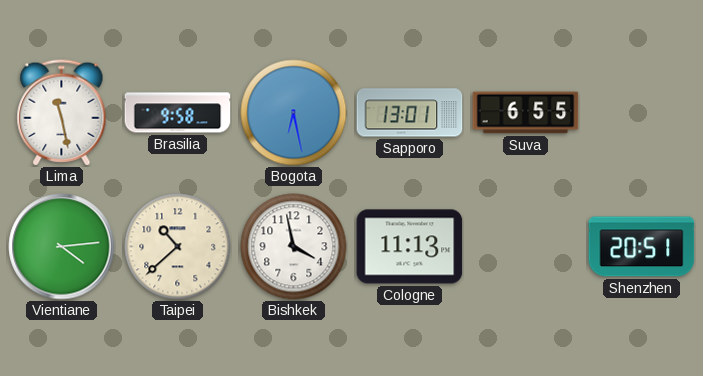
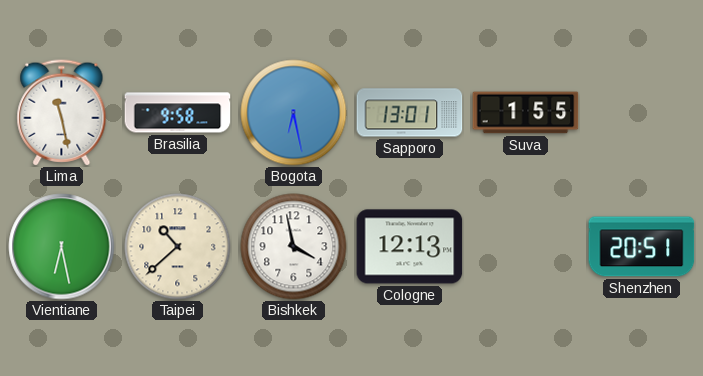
Suva: 6:55 -> 1:55 (526, 113)
Vientiane: 4:14 -> 6:28 (62, 247)
Cologne: 11:13 -> 12:13 (410, 247)
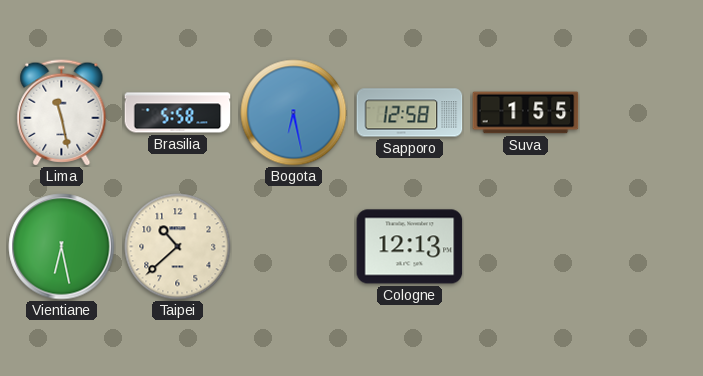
Brasilia: 9:58 -> 5:58 (178, 113)
Sapporo: 13:01 -> 12:58 (410, 113)
Bishkek: 3:58 -> none (294, 247)
Shenzhen: 20:51 -> none (642, 247)
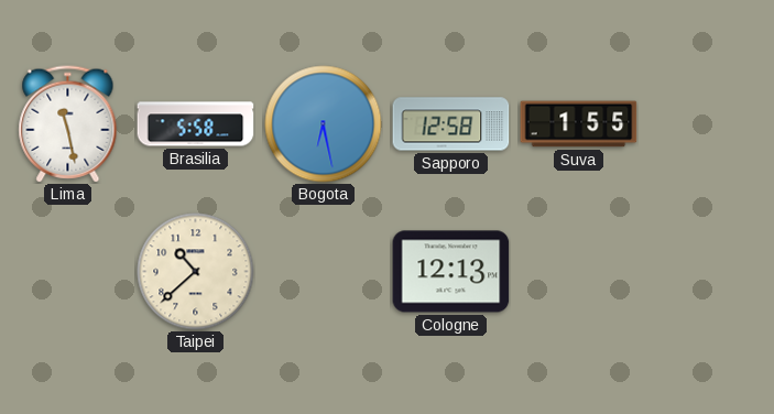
Vientiane: 6:28 -> none (62, 247)
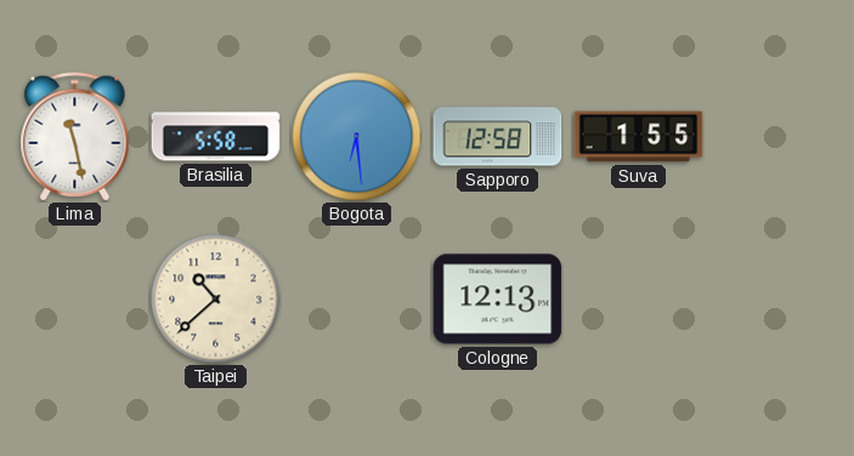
Bogota: 6:28 -> 6:29 (357, 137)
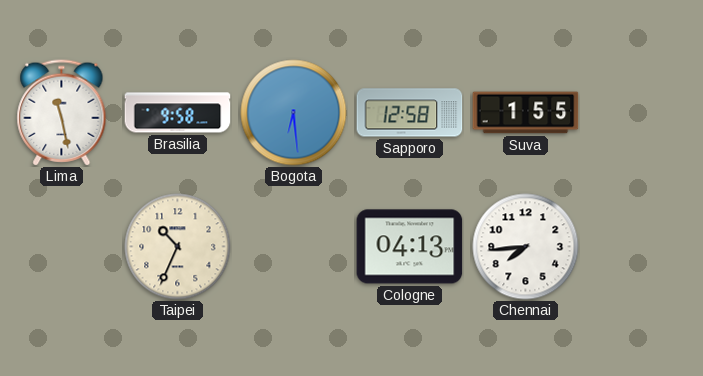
Brasilia: 5:58 -> 9:58 (178, 113)
Taipei: 10:38 -> 10:34 (178, 247)
Cologne: 12:13 -> 04:13 (410, 247)
Chennai: none -> 7:44 (526, 247)
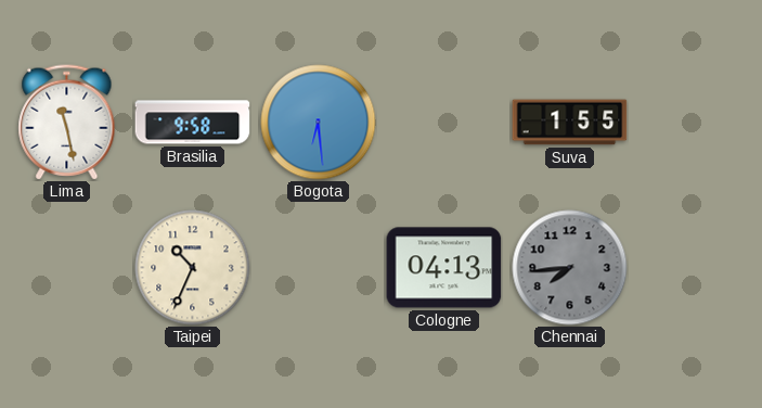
Sapporo: 12:58 -> none (410, 113)
Chennai dial: white -> grey (570, 268)
